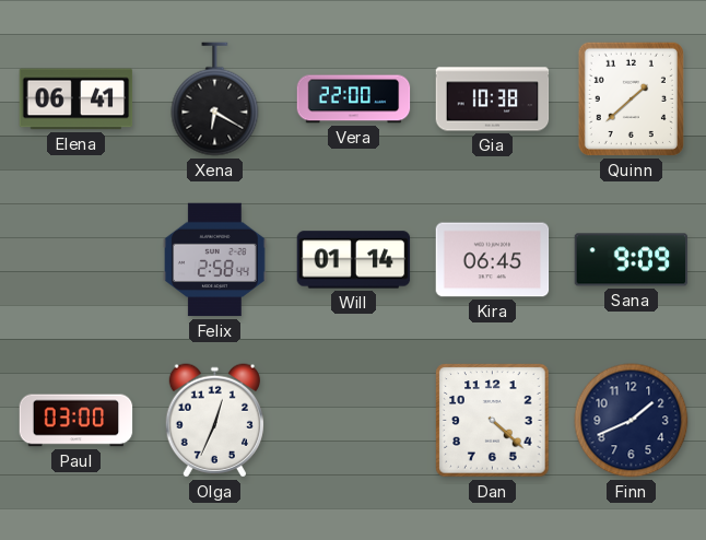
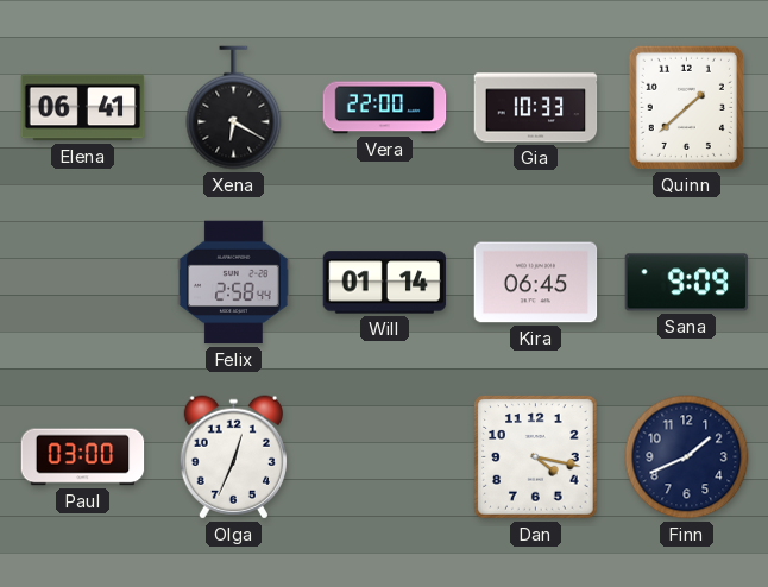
Gia: 10:38 -> 10:33 (536, 108)
Dan: 4:22 -> 4:17 (536, 457)
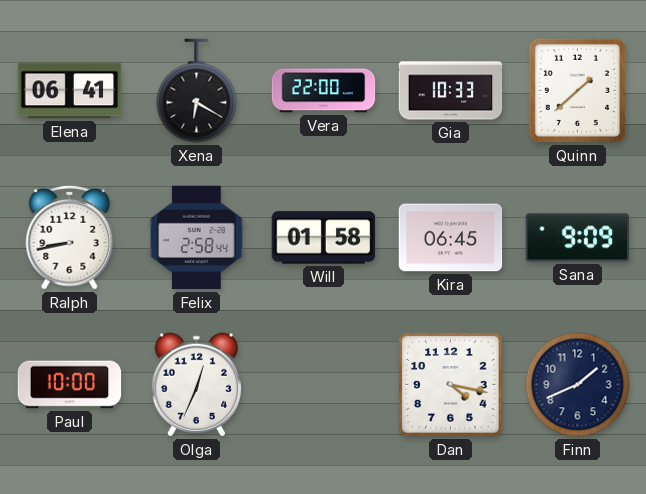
Ralph: none -> 8:43 (70, 237)
Will: 01:14 -> 01:58 (324, 238)
Paul: 03:00 -> 10:00 (70, 385)
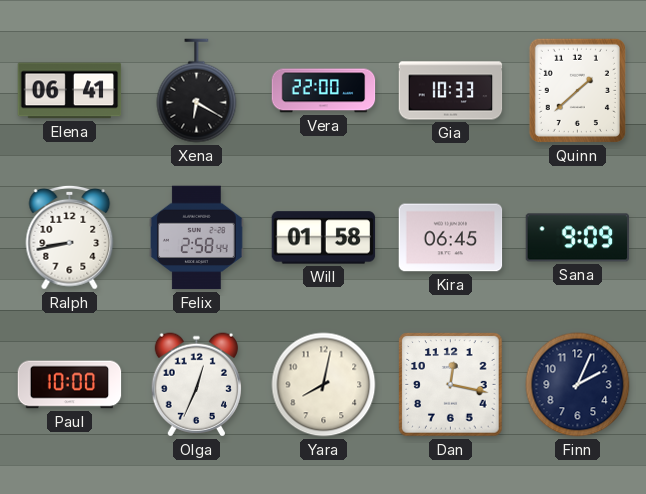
Yara: none -> 8:02 (324, 385)
Dan: 4:17 -> 12:17 (451, 385)
Finn: 1:41 -> 2:04 (578, 385)
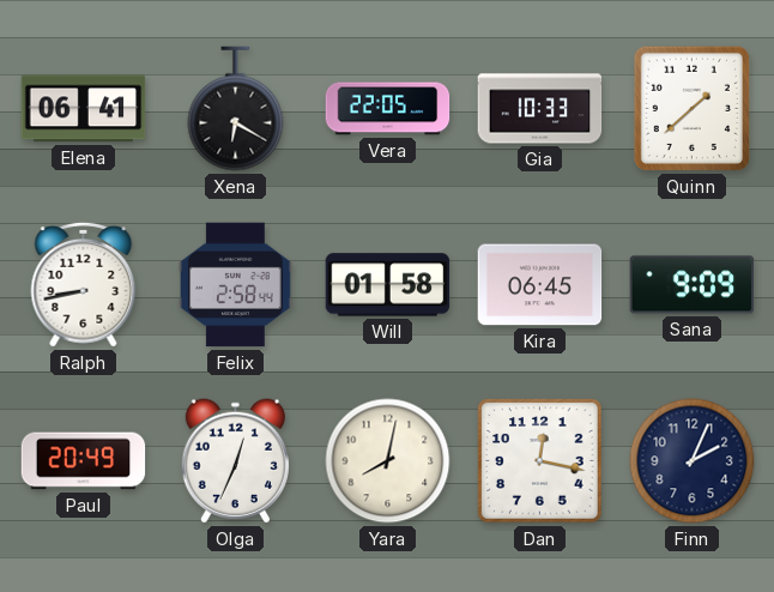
Vera: 22:00 -> 22:05 (388, 109)
Paul: 10:00 -> 20:49 (84, 461)
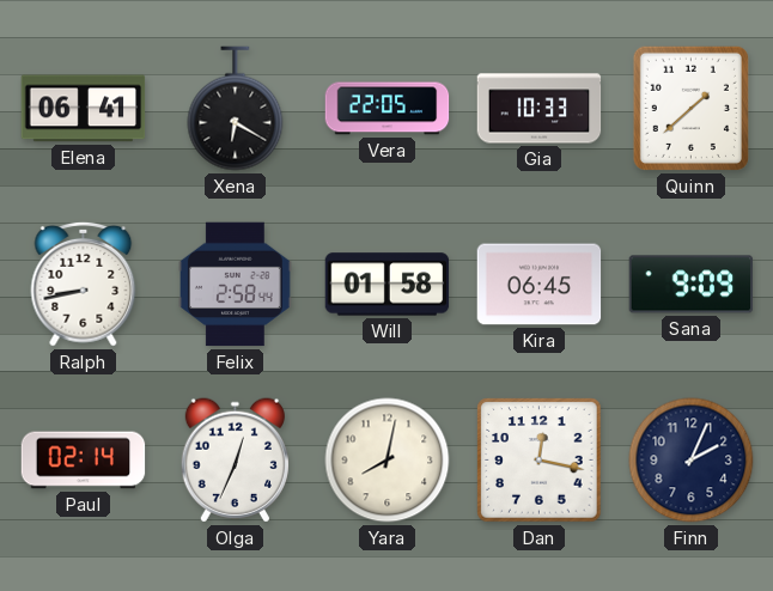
Paul: 20:49 -> 02:14 (84, 461)
